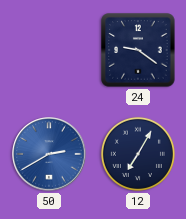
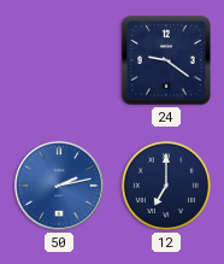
50: 2:40 -> 2:13 (59, 186)
12: 7:05 -> 7:00 (166, 186)
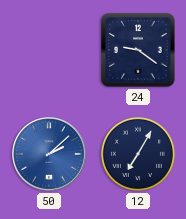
50: 2:13 -> 2:08 (49, 154)
12: 7:00 -> 7:05 (138, 154)
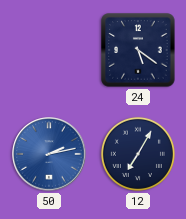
24: 9:21 -> 5:21 (138, 50)
50: 2:08 -> 2:13 (49, 154)
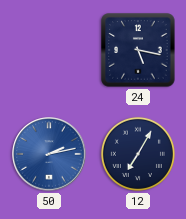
24: 5:21 -> 5:17 (138, 50)
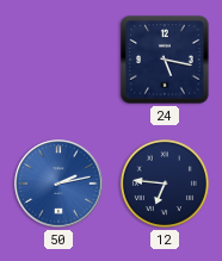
12: 7:05 -> 6:46 (165, 184)
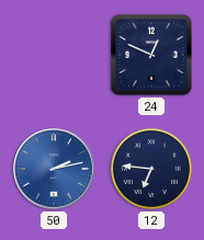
24: 5:17 -> 12:49 (151, 55)
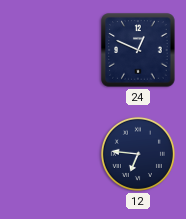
50: 2:13 -> none (54, 169)
